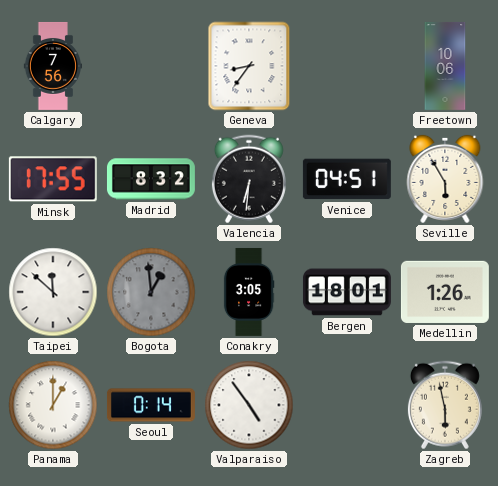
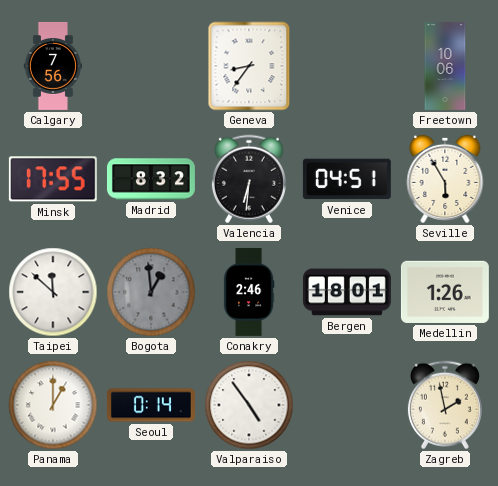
Conakry: 3:05 -> 2:46 (249, 292)
Zagreb: 5:58 -> 1:58 (445, 405)
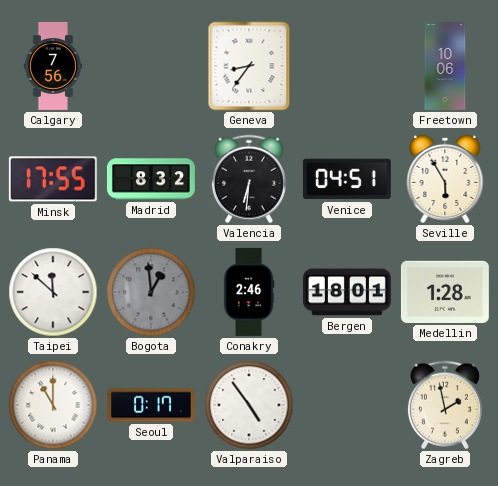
Medellin: 1:26 -> 1:28 (445, 292)
Panama: 1:00 -> 11:00 (53, 405)
Seoul: 0:14 -> 0:17 (151, 405)
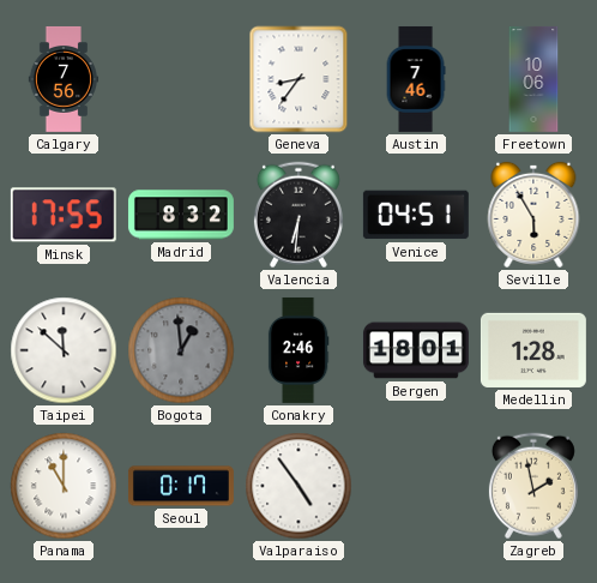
Austin: none -> 7:46 (416, 79)
